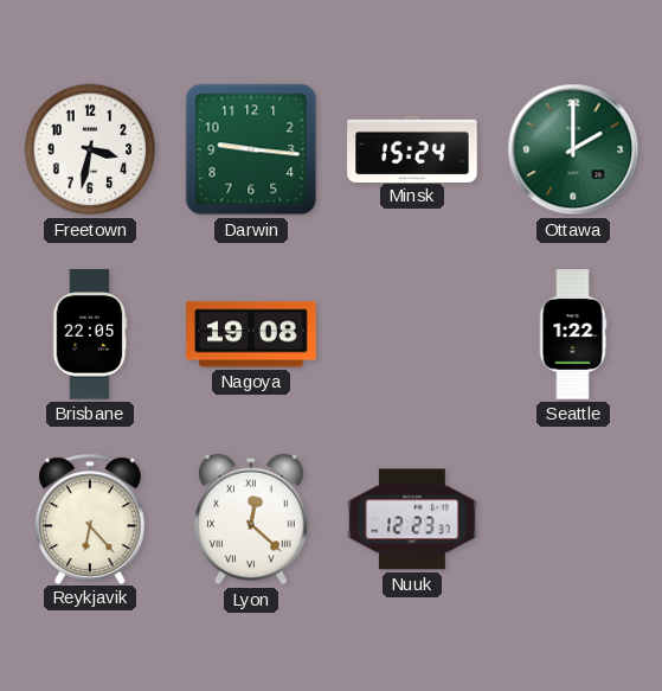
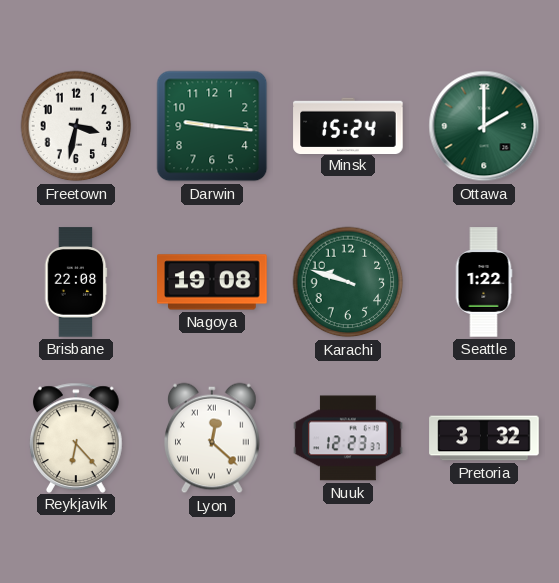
Brisbane: 22:05 -> 22:08 (76, 282)
Karachi: none -> 9:48 (348, 282)
Pretoria: none -> 3:32 (484, 438)
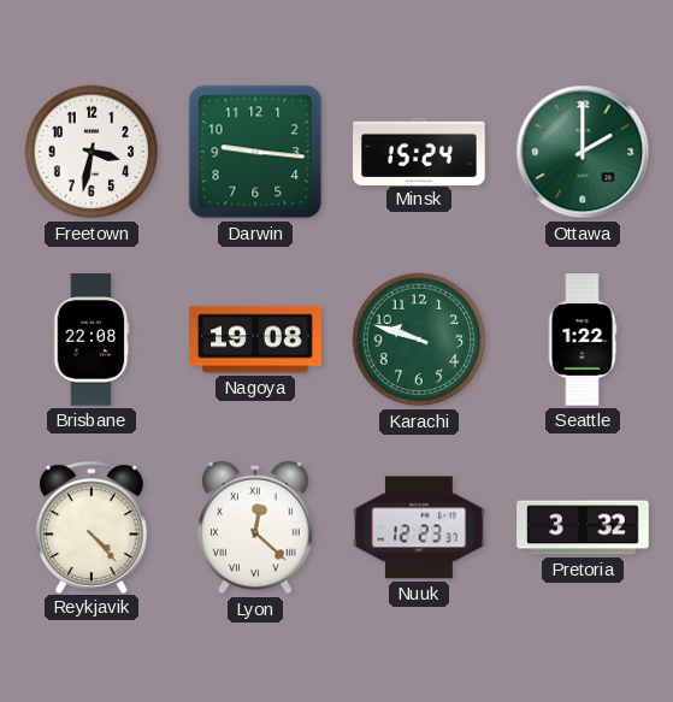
Reykjavik: 6:23 -> 4:23 (91, 526)
